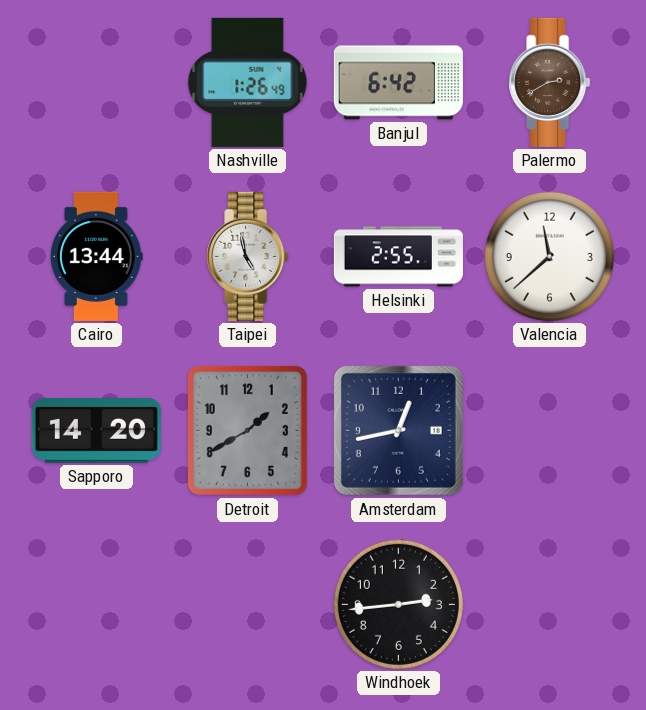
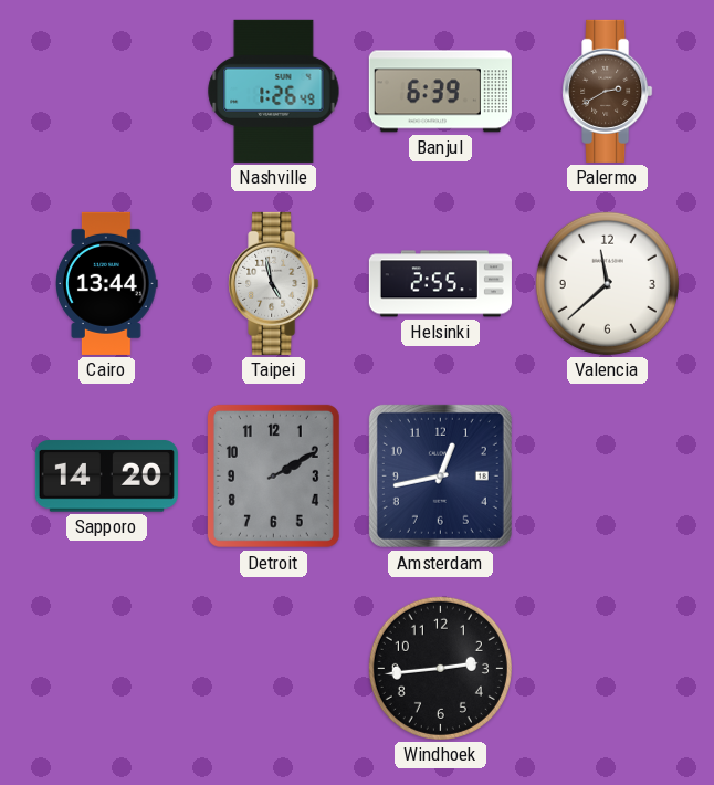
Banjul: 6:42 -> 6:39 (440, 92)
Detroit: 1:40 -> 2:10 (273, 475)
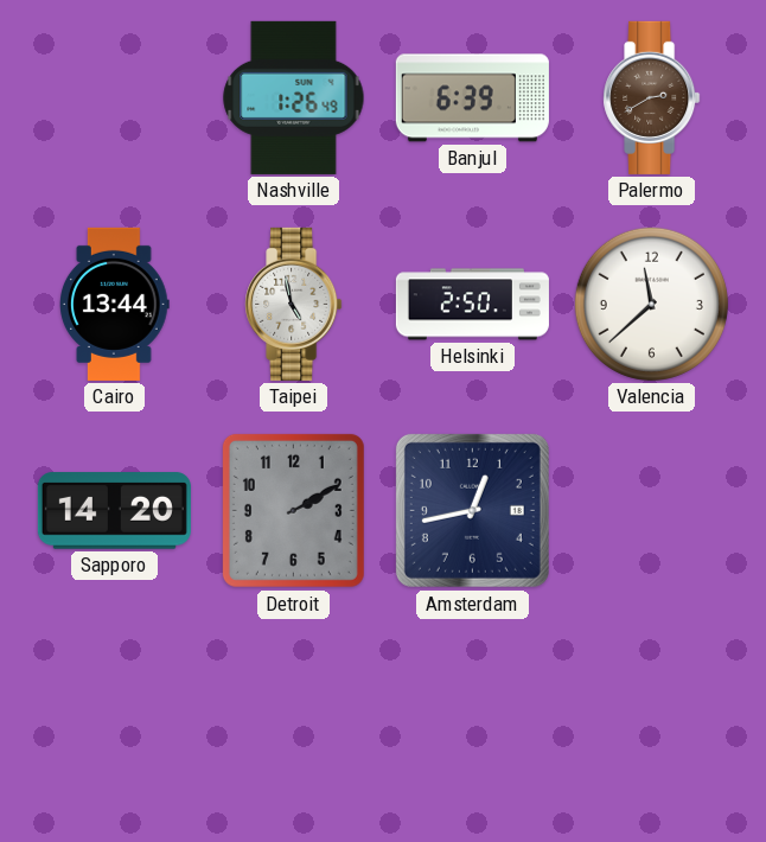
Helsinki: 2:55 -> 2:50 (472, 305)
Windhoek: 2:44 -> none (440, 668)
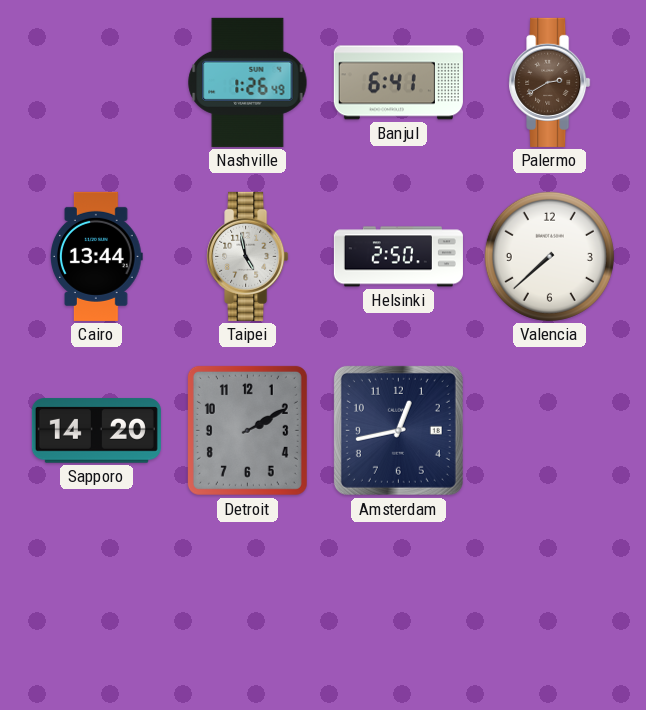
Banjul: 6:39 -> 6:41 (398, 83)
Valencia: 11:38 -> 7:38 (549, 256)
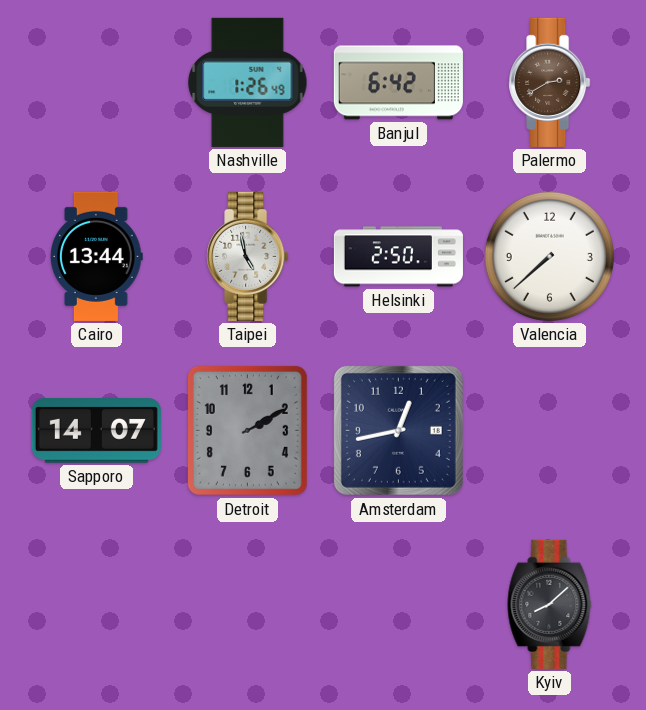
Banjul: 6:41 -> 6:42 (398, 83)
Sapporo: 14:20 -> 14:07 (96, 431)
Kyiv: none -> 8:08 (550, 604)
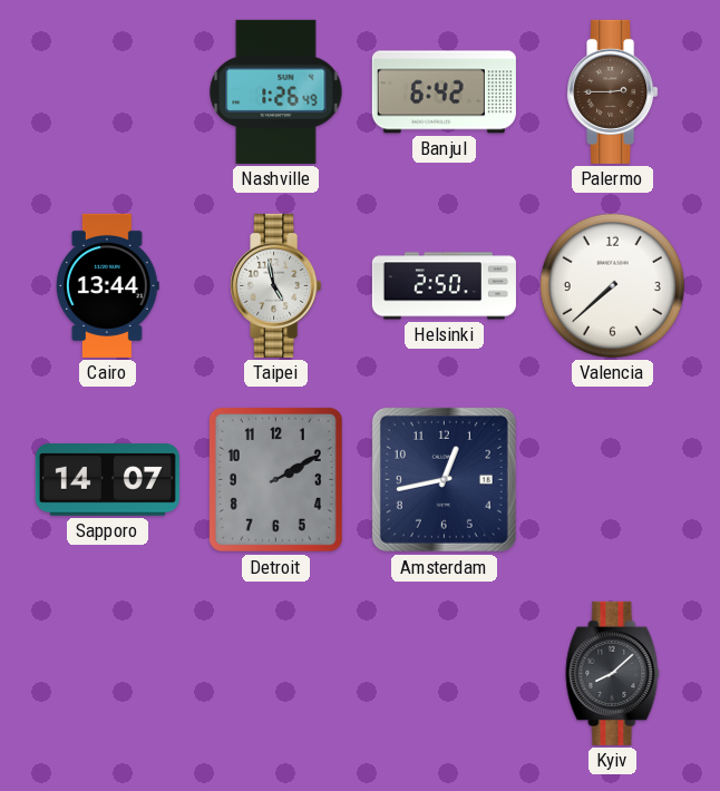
Palermo: 2:40 -> 2:45 (613, 91)
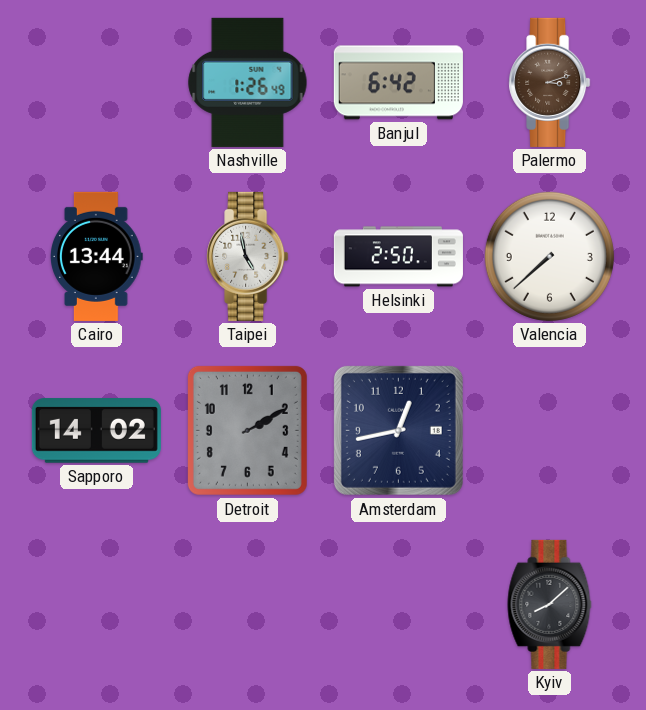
Palermo: 2:45 -> 3:12 (550, 82)
Sapporo: 14:07 -> 14:02 (96, 431)
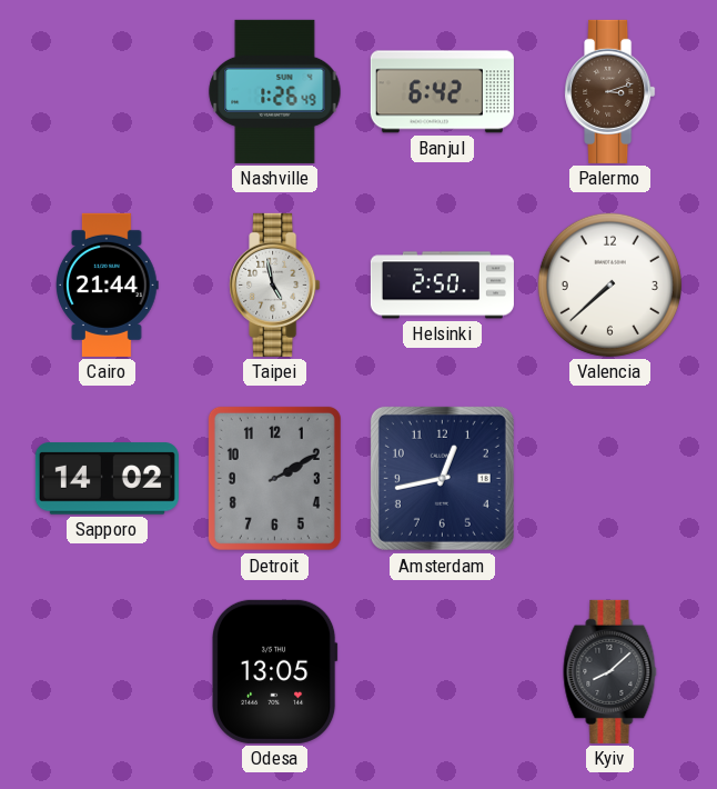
Cairo: 13:44 -> 21:44 (108, 284)
Odesa: none -> 13:05 (275, 671)
